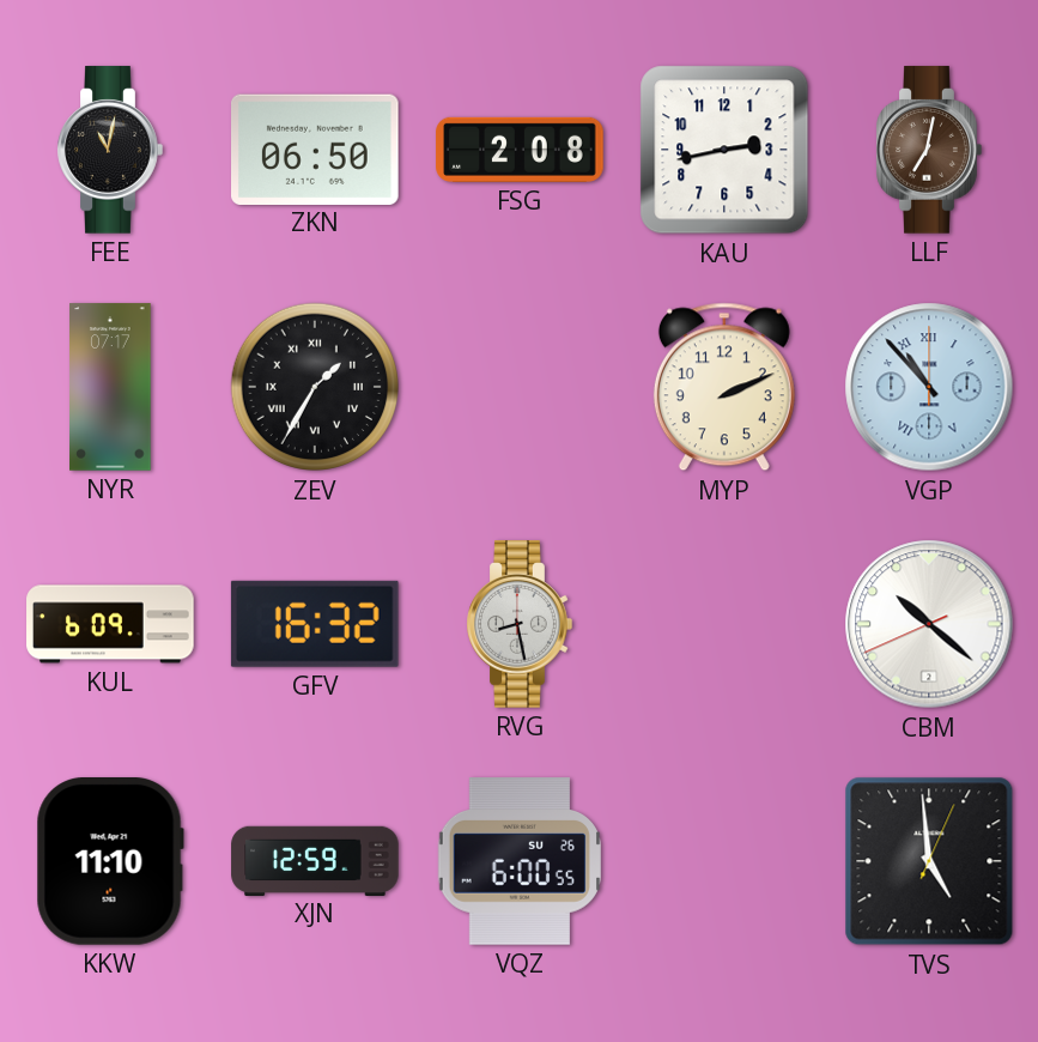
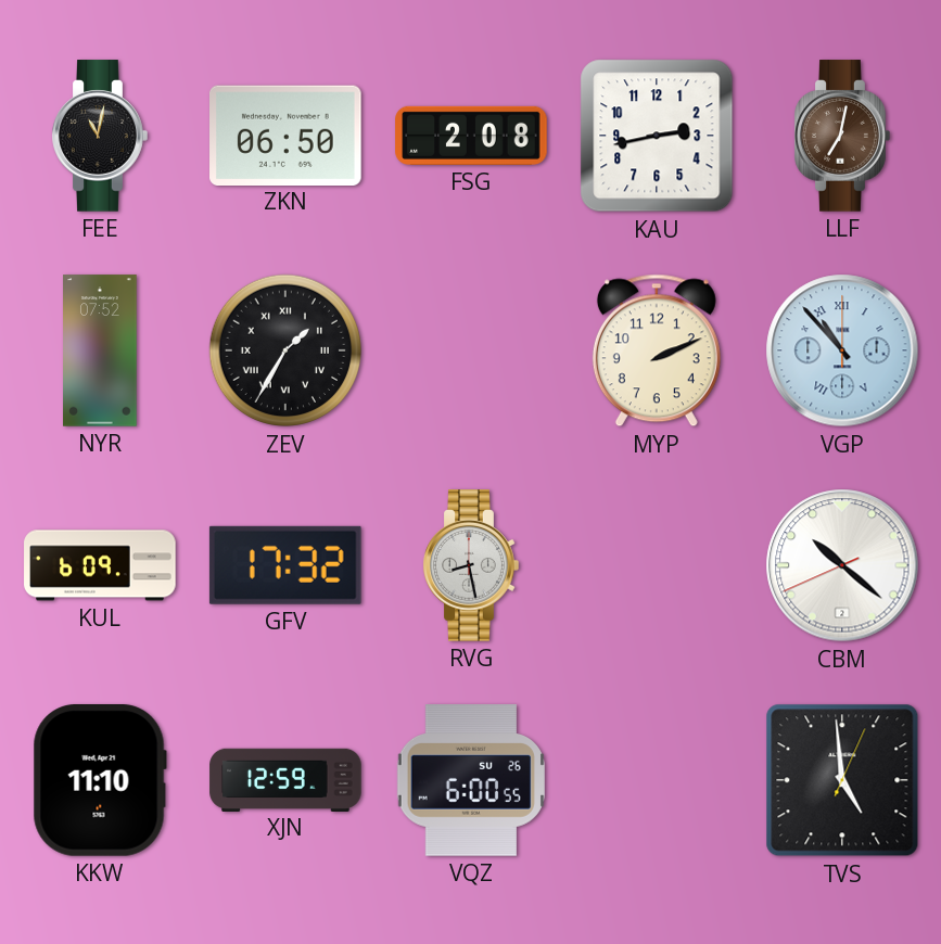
NYR: 07:17 -> 07:52 (100, 350)
GFV: 16:32 -> 17:32 (285, 565)
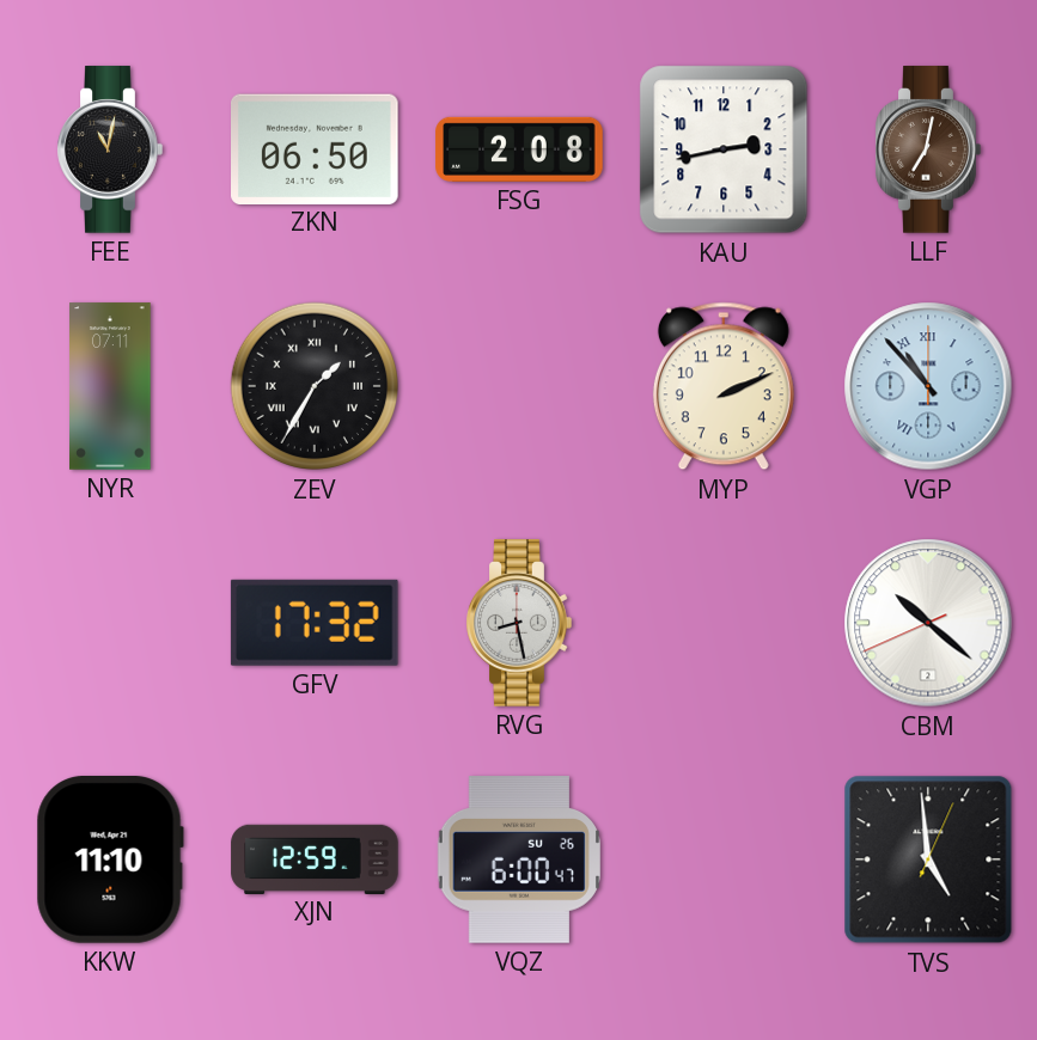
NYR: 07:52 -> 07:11 (110, 386)
KUL: 6:09 -> none (100, 565)
VQZ: 6:00:55 -> 6:00:47 (519, 859)
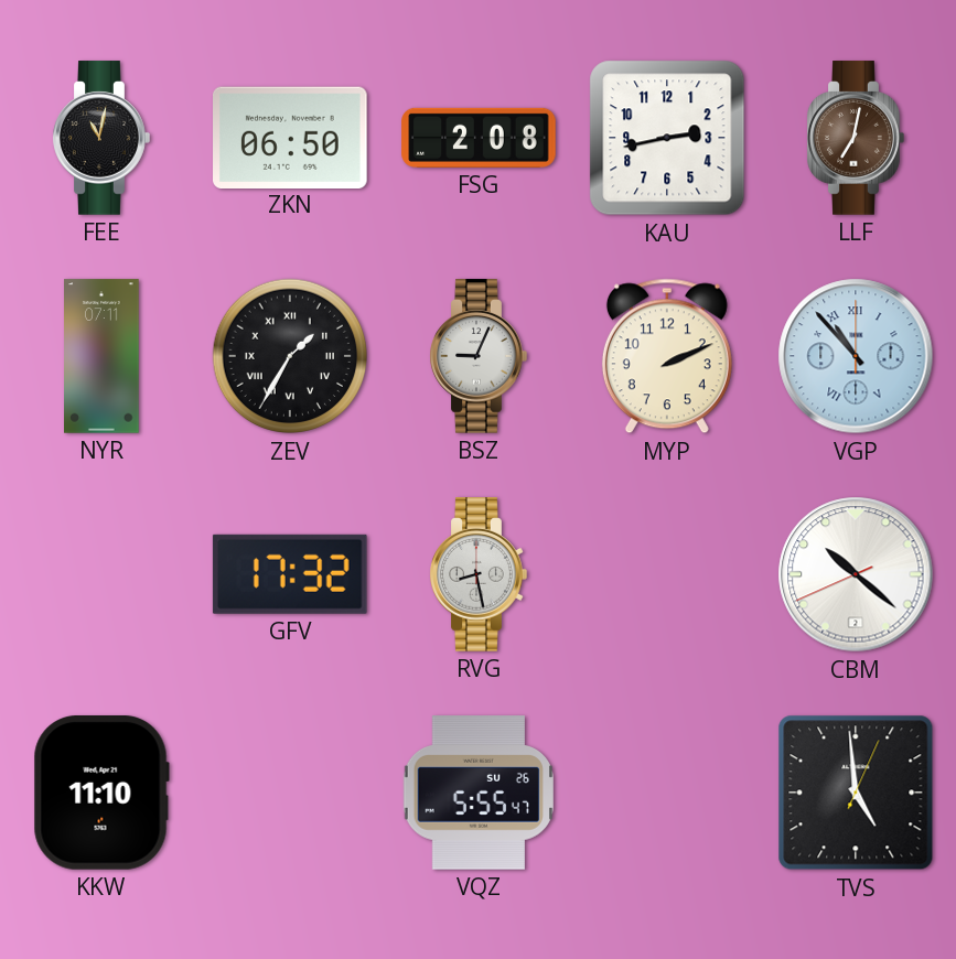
BSZ: none -> 9:04 (479, 356)
XJN: 12:59 -> none (315, 858)
VQZ: 6:00 -> 5:55 (479, 793)
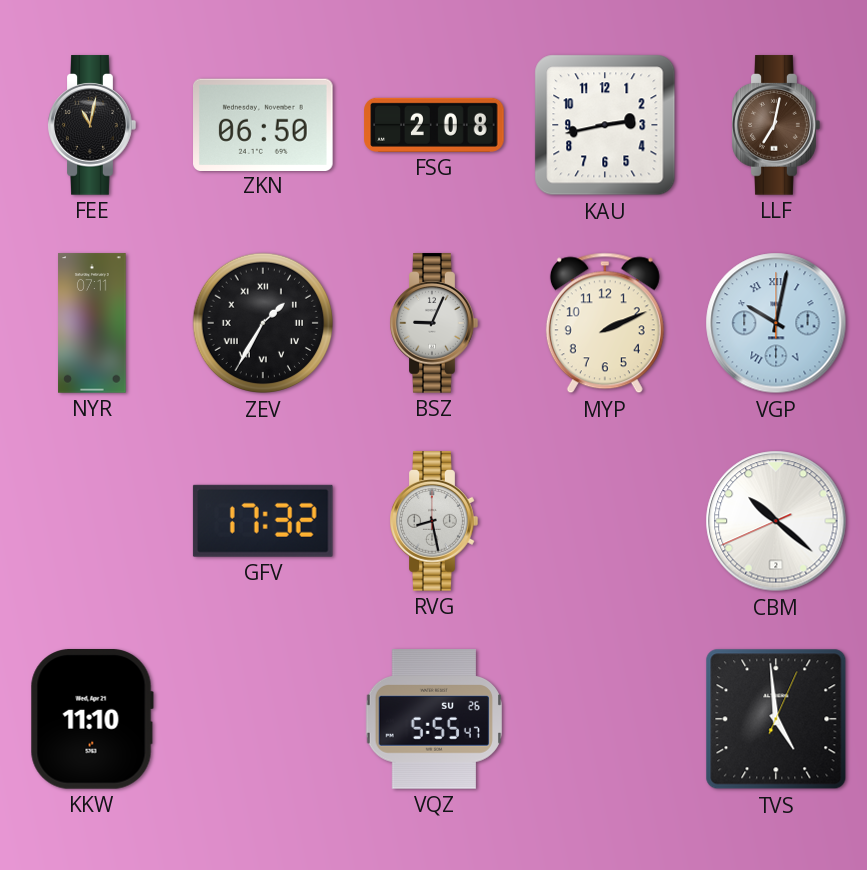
VGP: 10:53 -> 10:02 (776, 323)
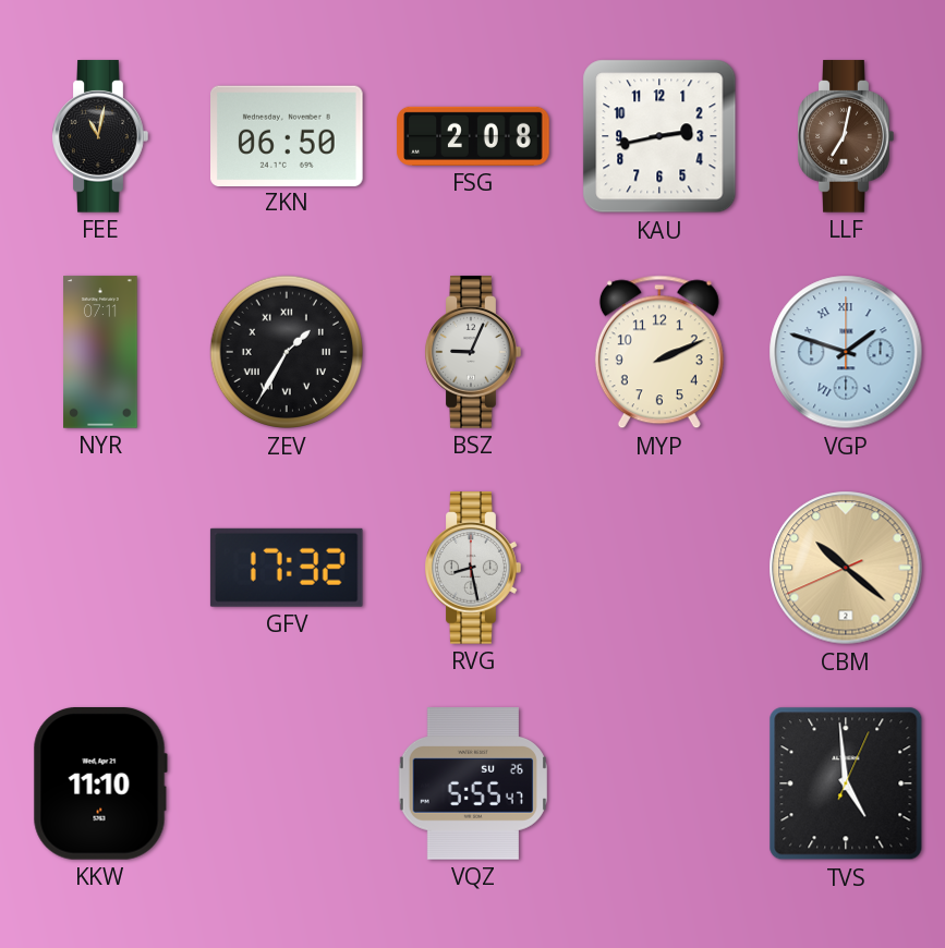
VGP: 10:02 -> 1:48 (846, 352)
CBM dial: white -> champagne (846, 568)
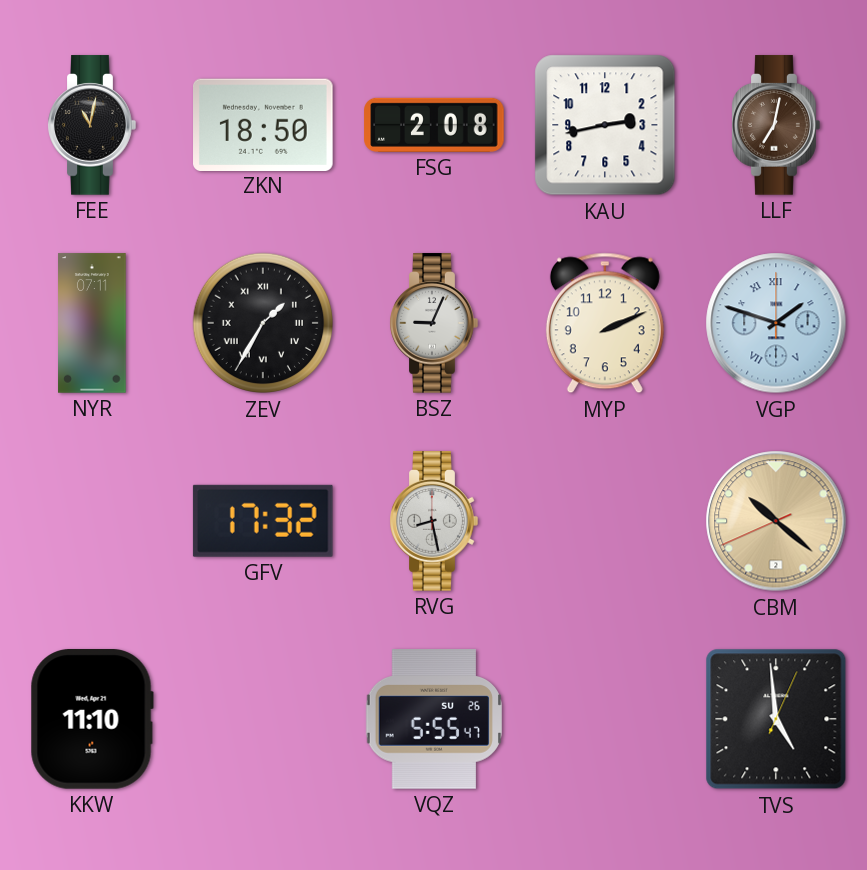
ZKN: 06:50 -> 18:50 (264, 124)
